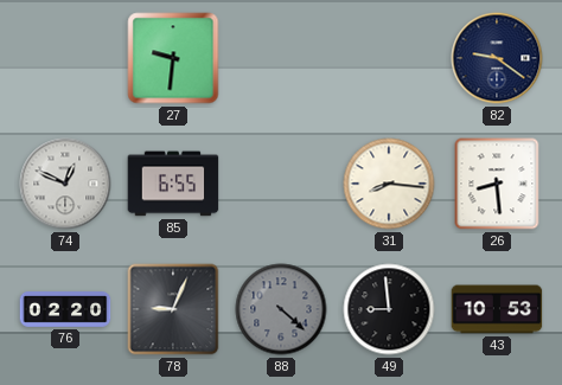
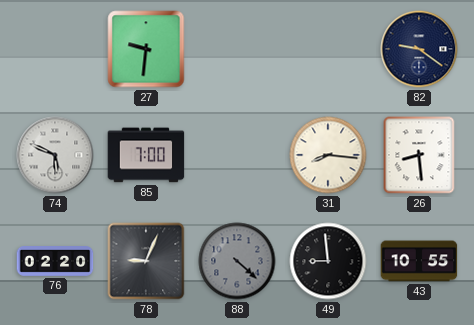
74: 12:49 -> 5:49 (55, 155)
85: 6:55 -> 7:00 (146, 155)
43: 10:53 -> 10:55 (419, 261)
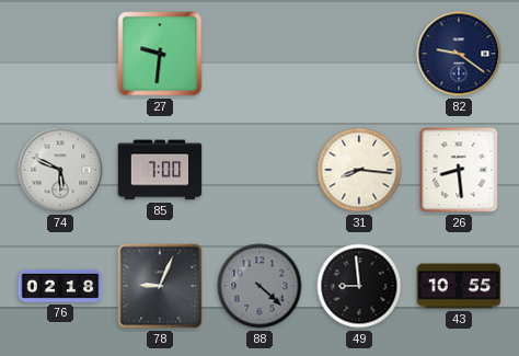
76: 02:20 -> 02:18 (60, 286)
